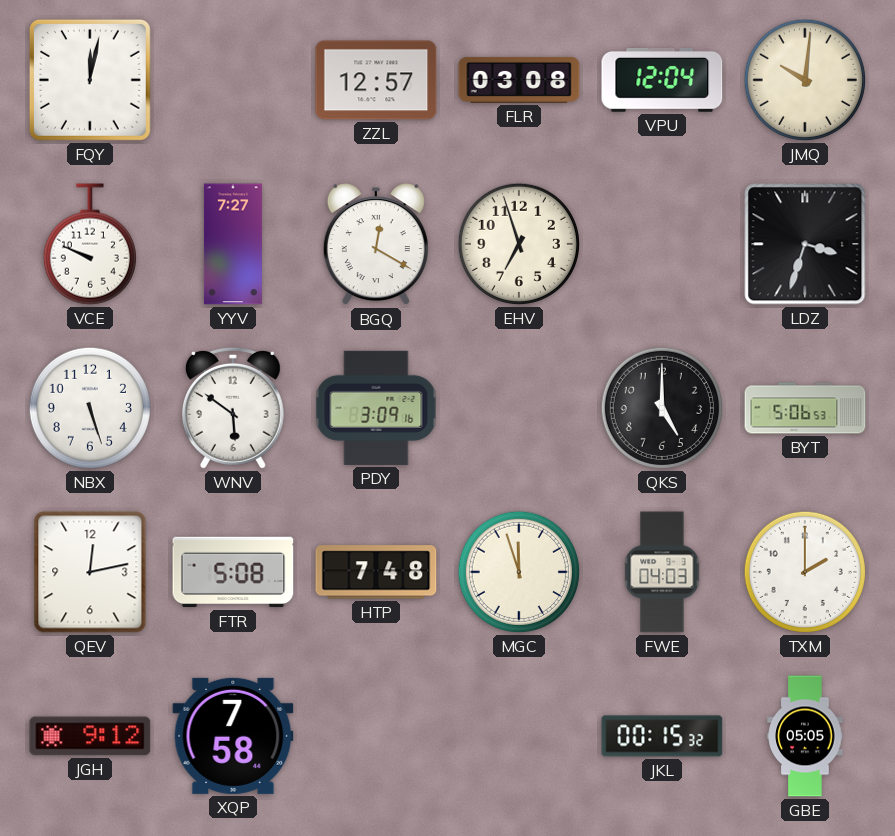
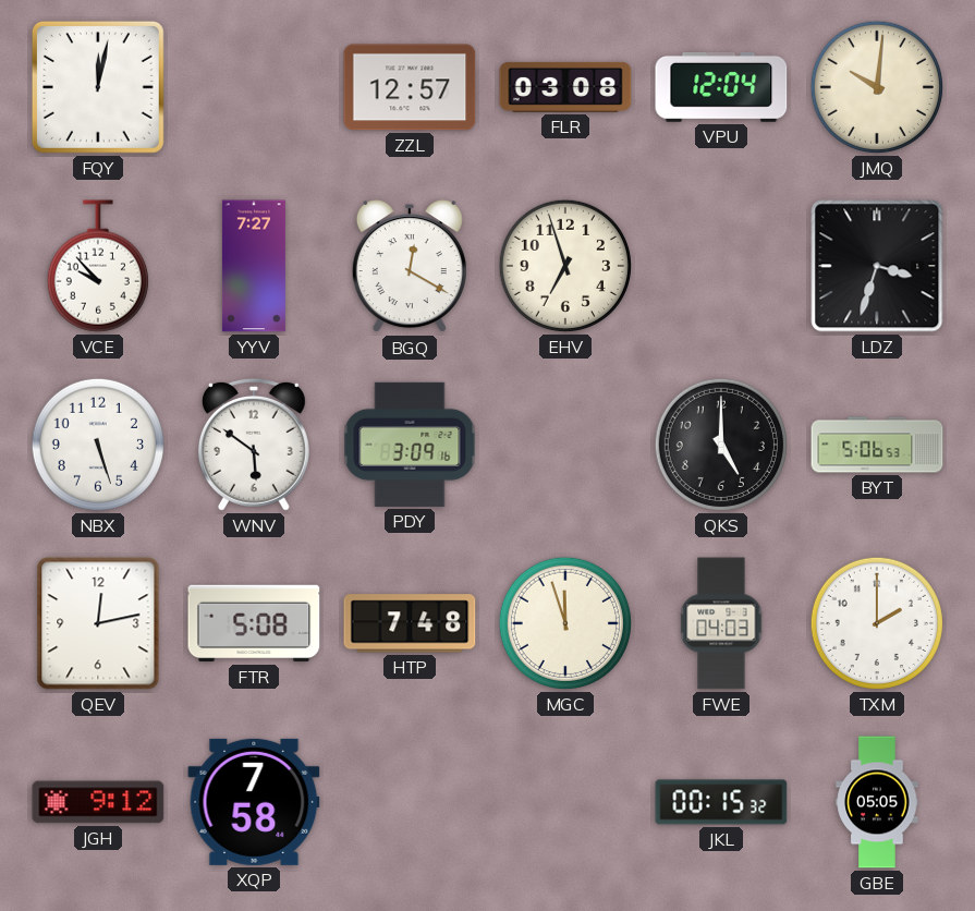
VCE: 9:49 -> 9:53 (98, 266)
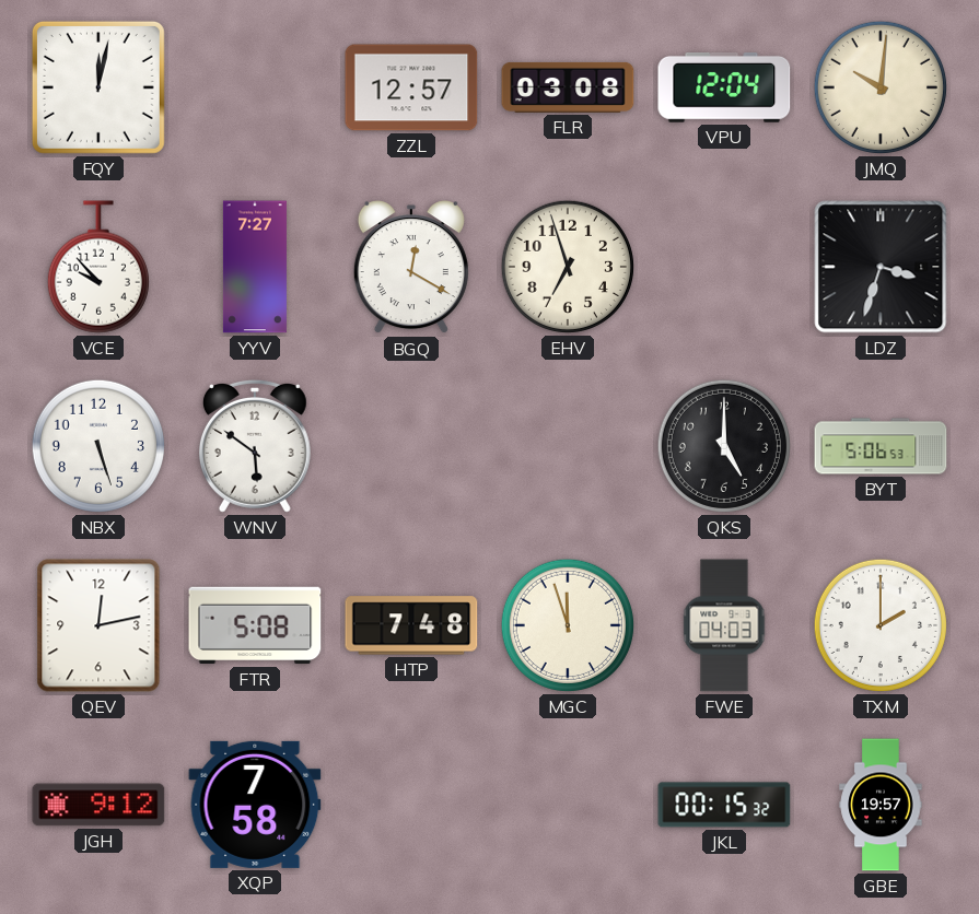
PDY: 3:09 -> none (410, 445)
GBE: 05:05 -> 19:57 (881, 805)
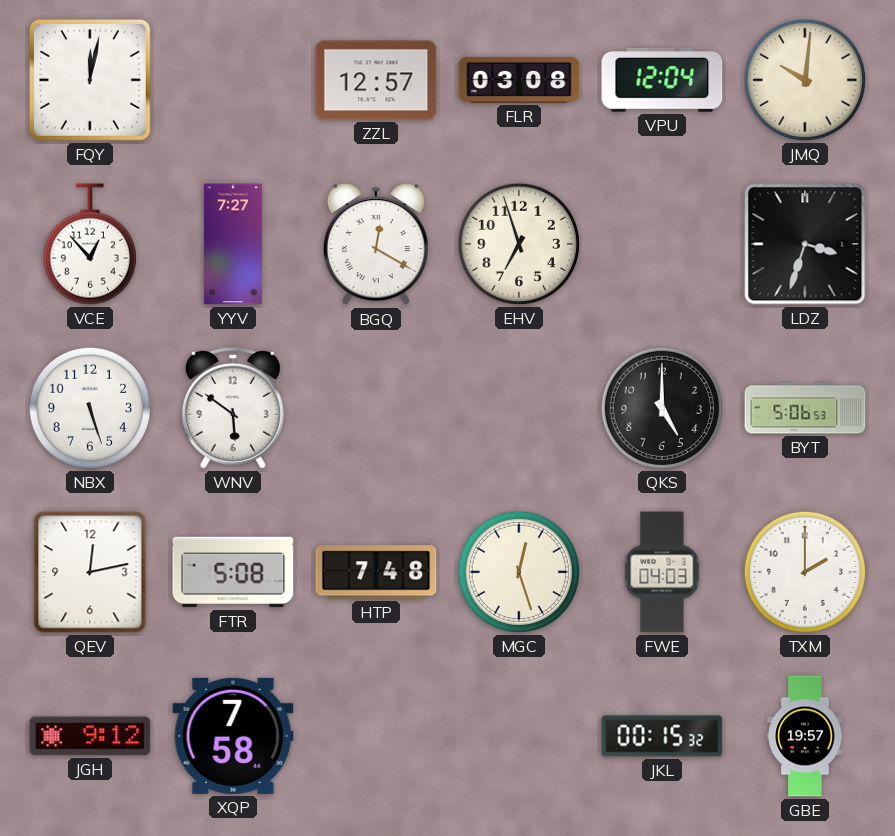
VCE: 9:53 -> 12:53 (90, 244)
MGC: 11:57 -> 12:27 (519, 572)
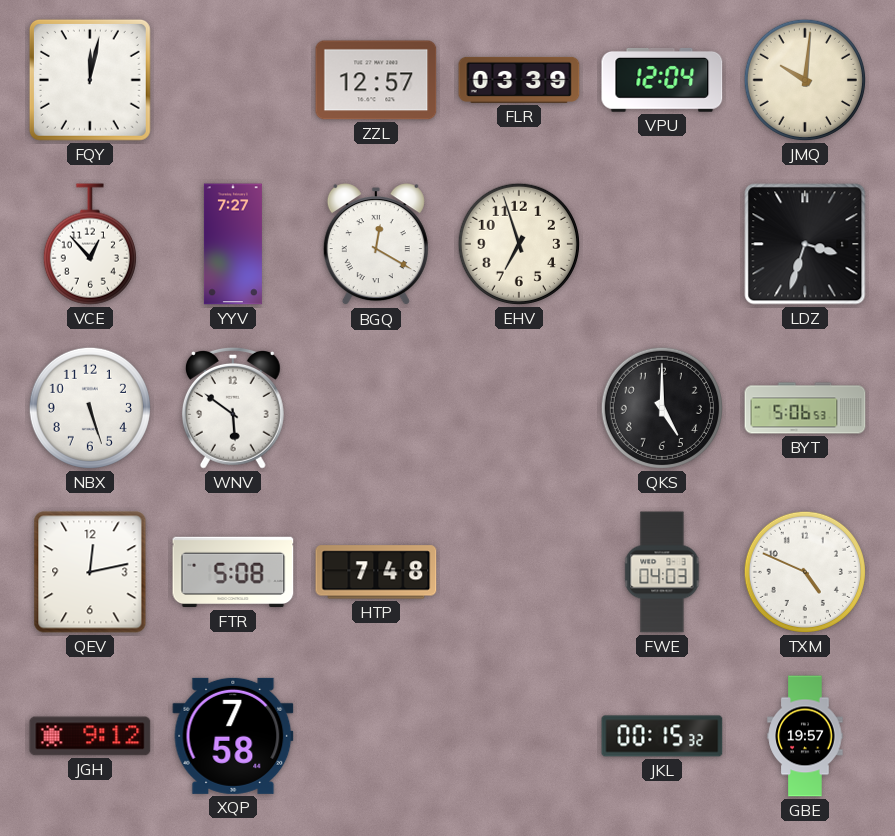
FLR: 03:08 -> 03:39 (519, 80)
MGC: 12:27 -> none (519, 572)
TXM: 2:00 -> 4:49 (805, 572)
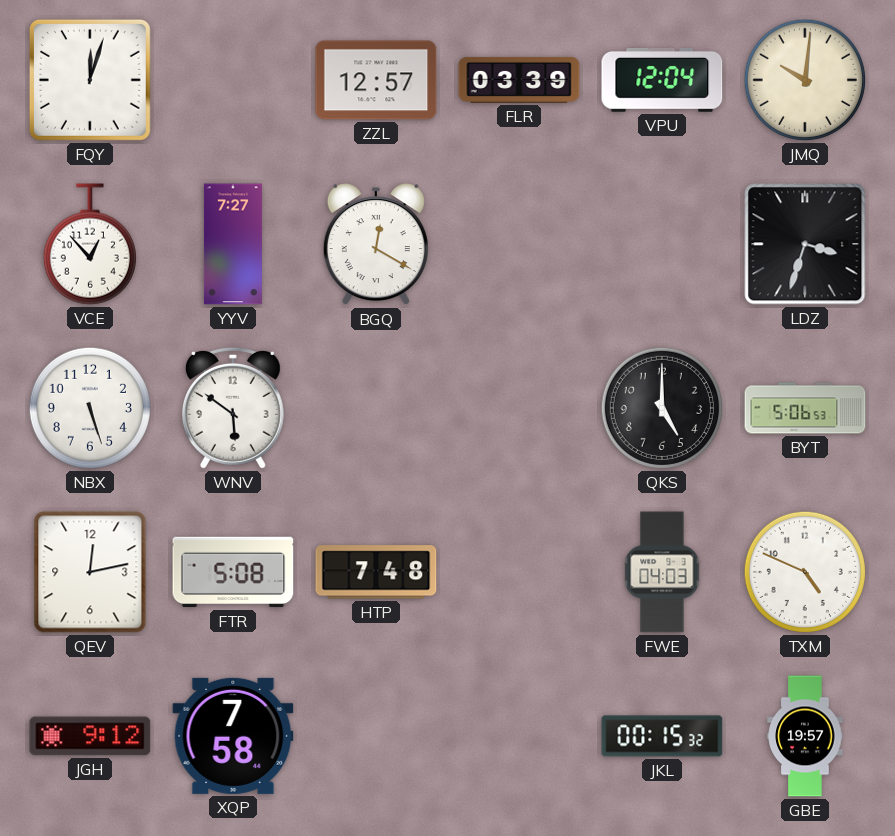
FQY: 12:02 -> 12:03 (90, 80)
EHV: 6:57 -> none (519, 244)
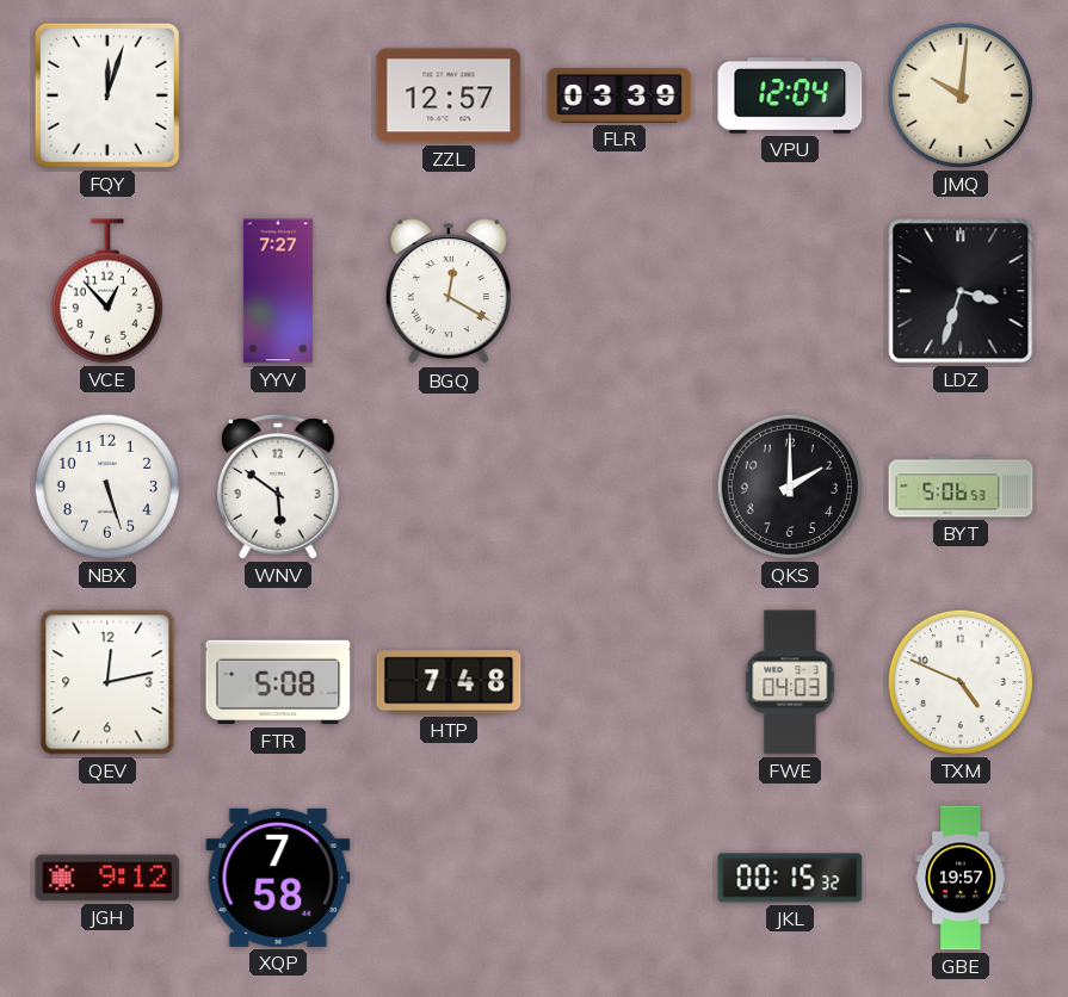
QKS: 5:00 -> 2:00 (790, 487)
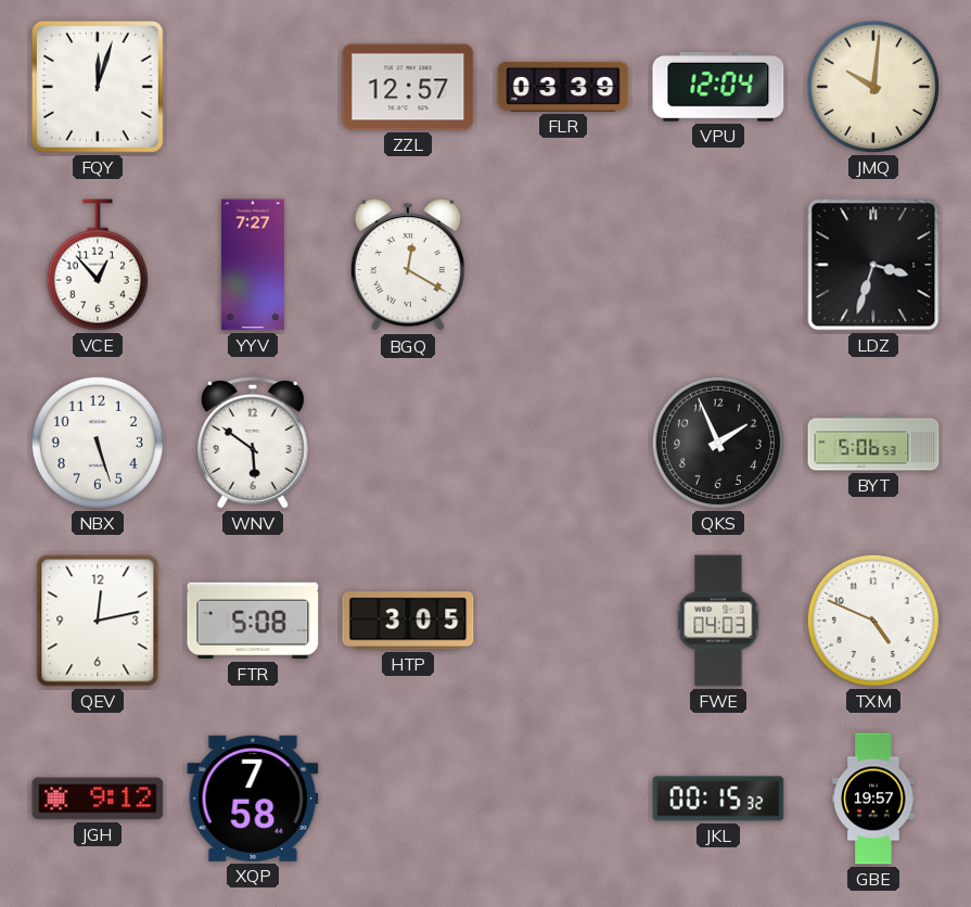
QKS: 2:00 -> 1:56 (718, 443)
HTP: 7:48 -> 3:05 (408, 621)
